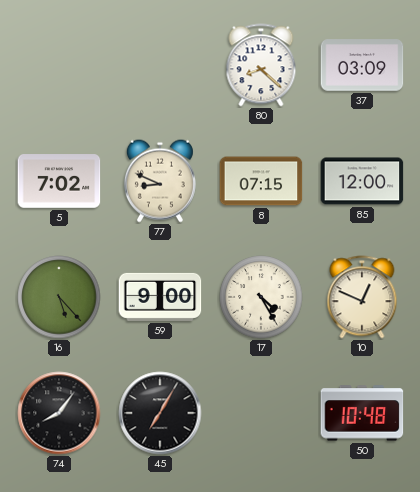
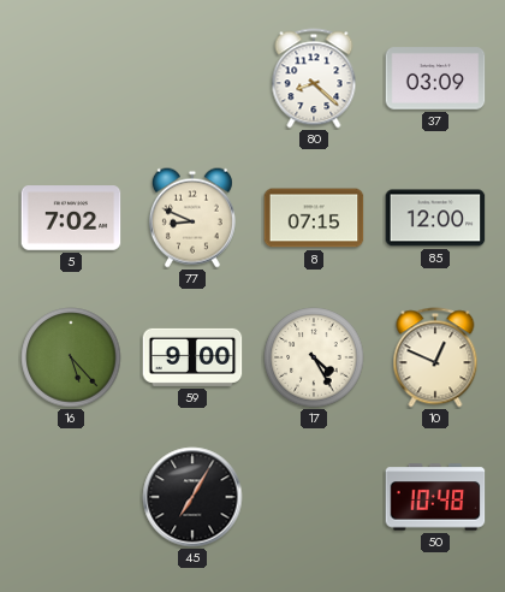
74: 8:06 -> none (59, 413)
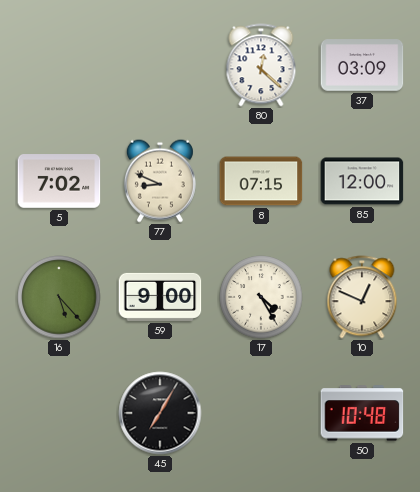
80: 8:22 -> 12:22 (261, 65)
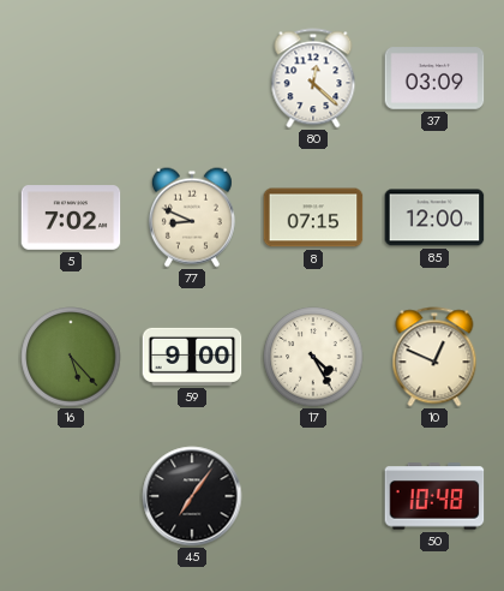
45: 7:05 -> 7:06 (192, 496)
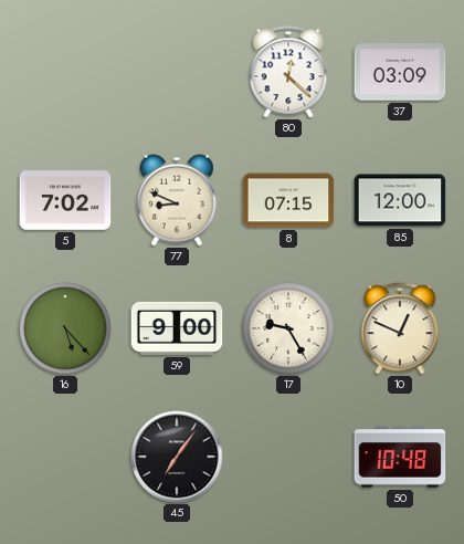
17: 4:25 -> 9:25 (288, 328)
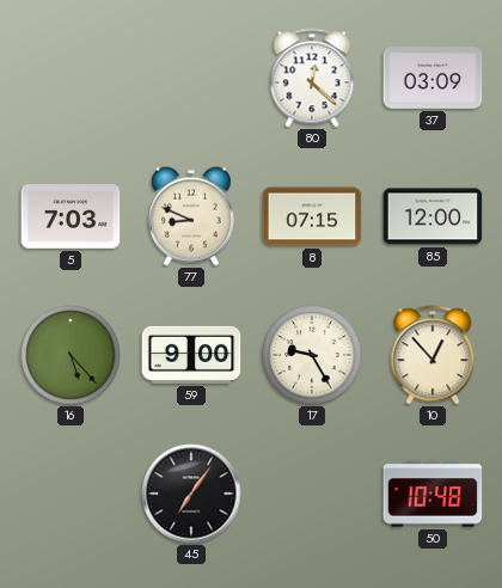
5: 7:02 -> 7:03 (71, 216)
10: 12:49 -> 12:53 (433, 355)
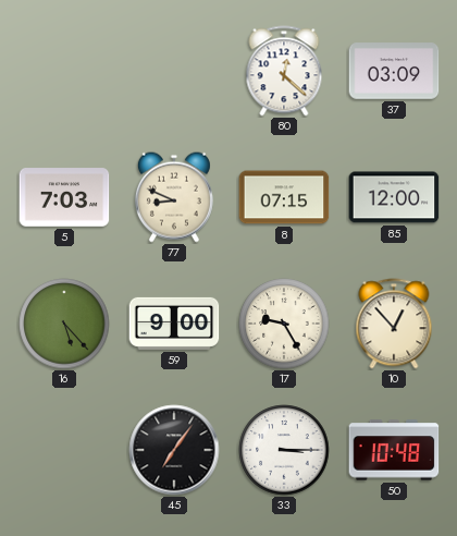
33: none -> 3:15 (284, 450)
